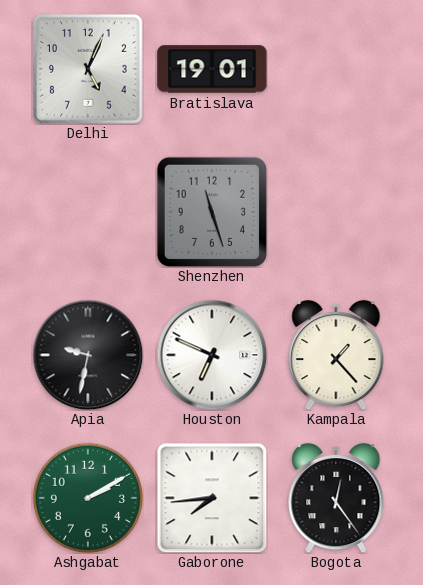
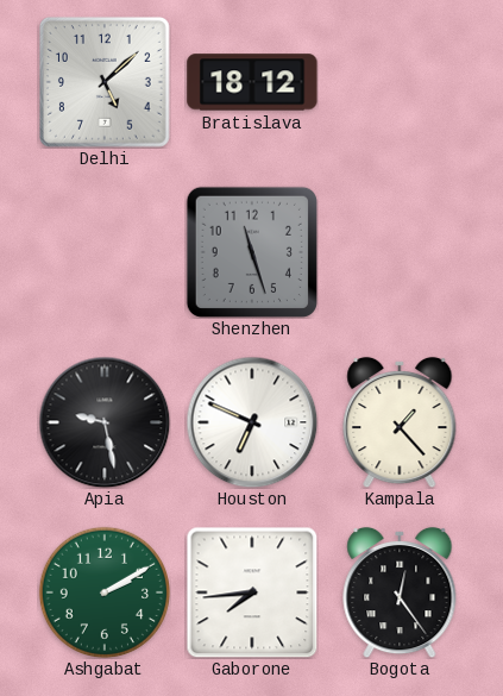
Delhi: 5:04 -> 5:08 (105, 82)
Bratislava: 19:01 -> 18:12 (252, 82)
Apia: 9:32 -> 9:28 (105, 422)
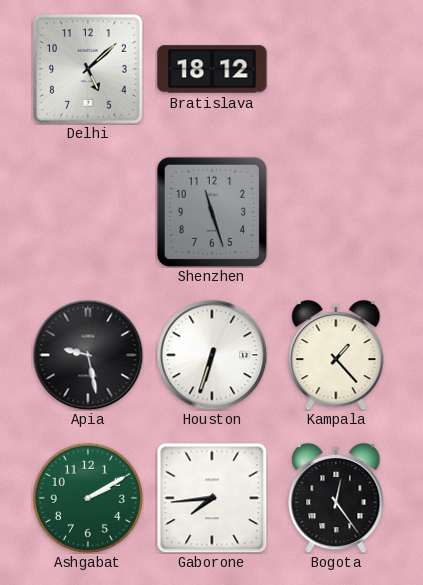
Houston: 6:49 -> 6:33 (212, 355)
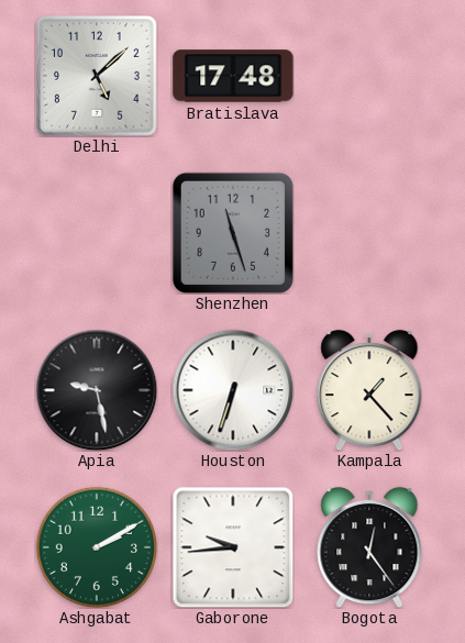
Bratislava: 18:12 -> 17:48 (233, 76)
Gaborone: 7:44 -> 9:44 (233, 547)
